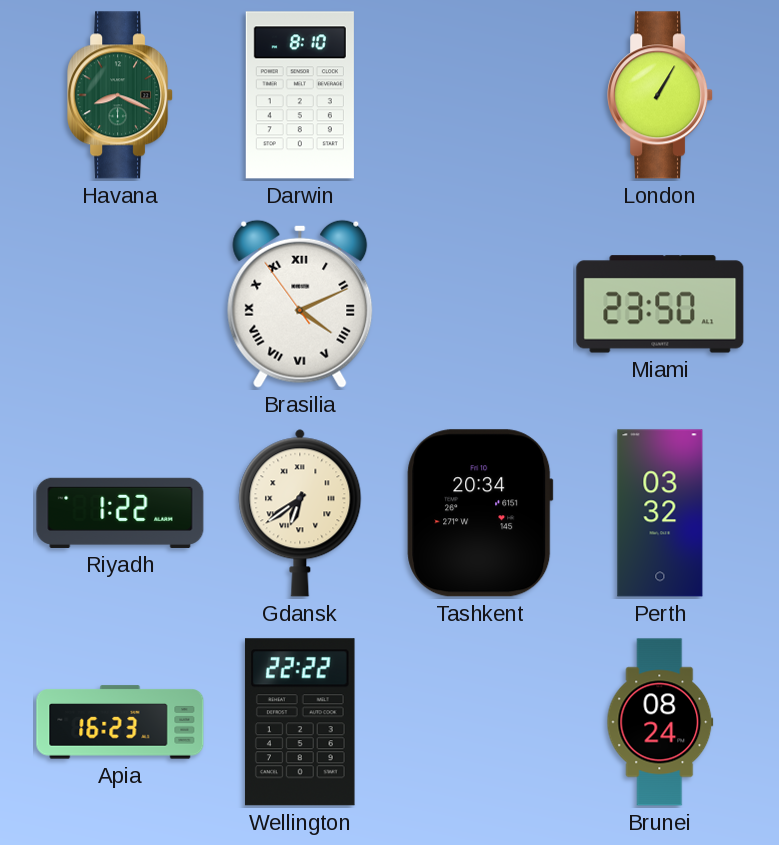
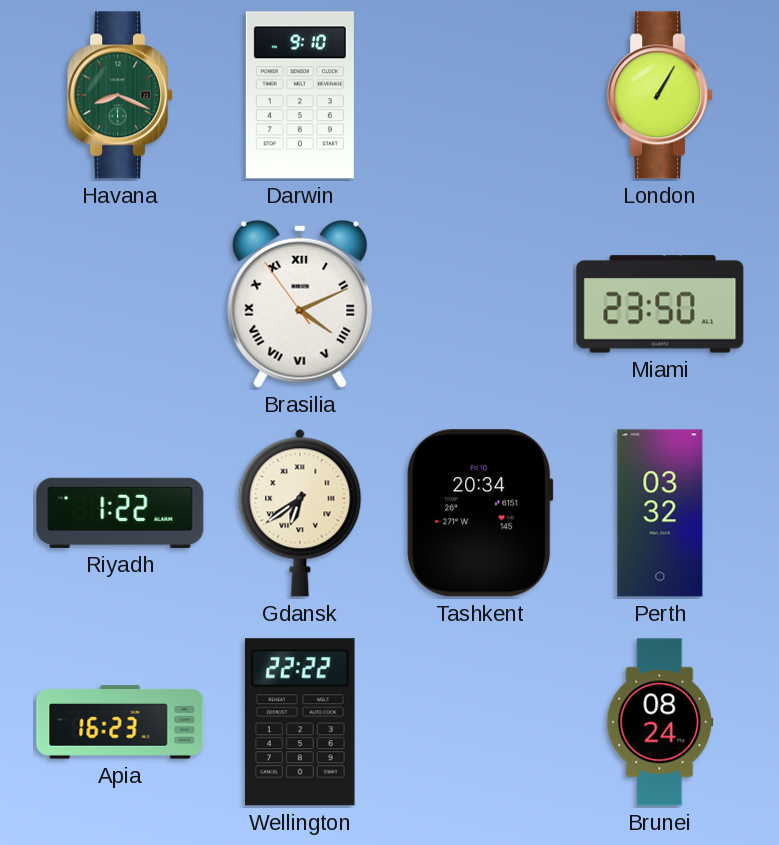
Darwin: 8:10 -> 9:10 (300, 95)
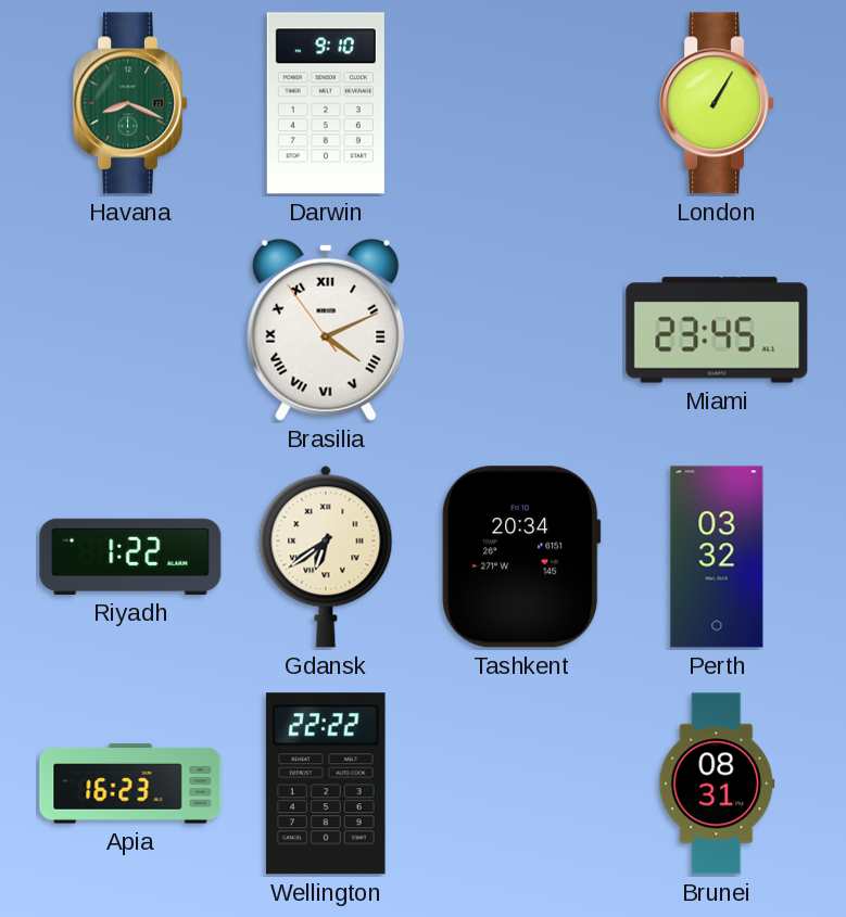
Miami: 23:50 -> 23:45 (717, 330)
Brunei: 08:24 -> 08:31 (717, 784)
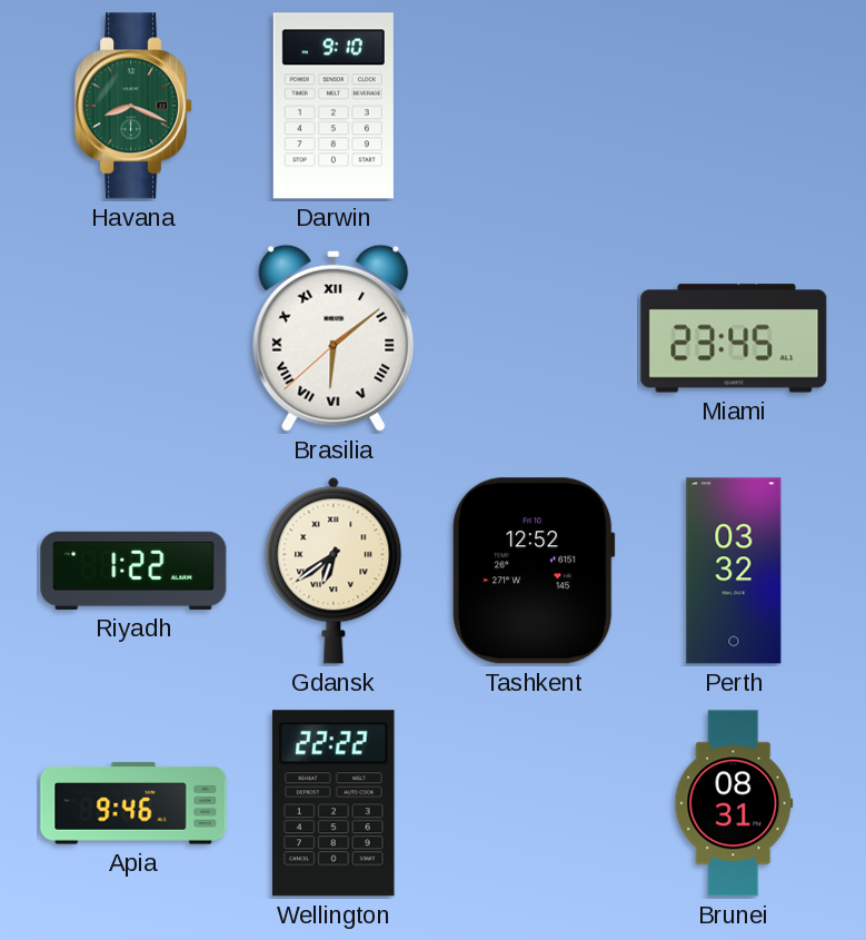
London: 1:05 -> none (718, 103)
Brasilia: 4:10 -> 6:08 (334, 338)
Tashkent: 20:34 -> 12:52 (534, 571)
Apia: 16:23 -> 9:46 (133, 803)
